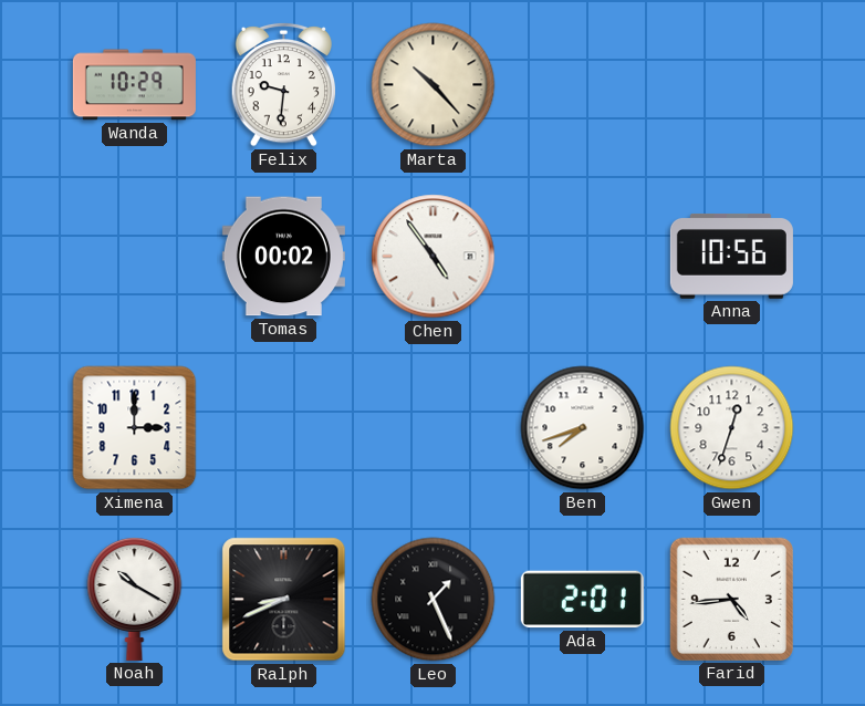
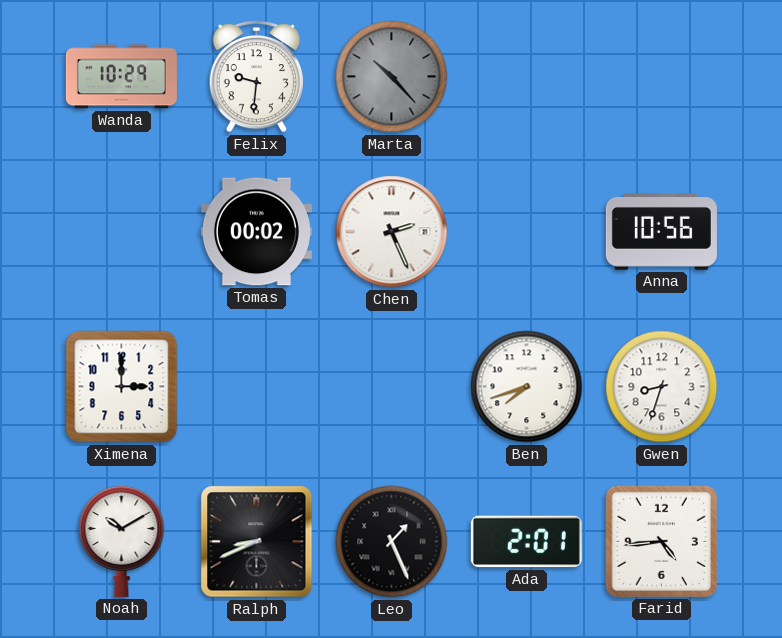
Marta dial: cream -> grey (392, 77)
Chen: 4:54 -> 2:26 (392, 232)
Gwen: 12:33 -> 8:33 (662, 387)
Noah: 10:20 -> 10:10 (122, 541)
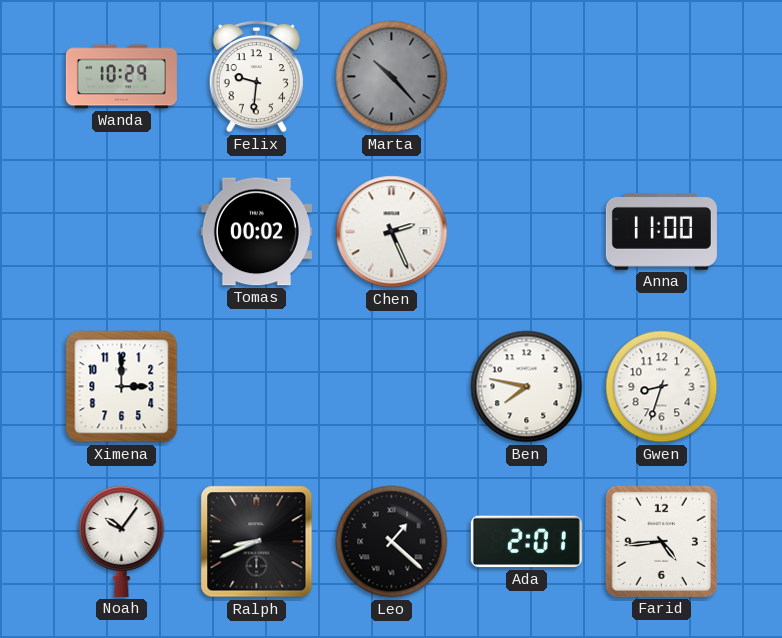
Anna: 10:56 -> 11:00 (661, 232)
Ben: 7:42 -> 7:47 (527, 387)
Noah: 10:10 -> 10:06 (122, 541)
Leo: 1:26 -> 1:22 (392, 542)
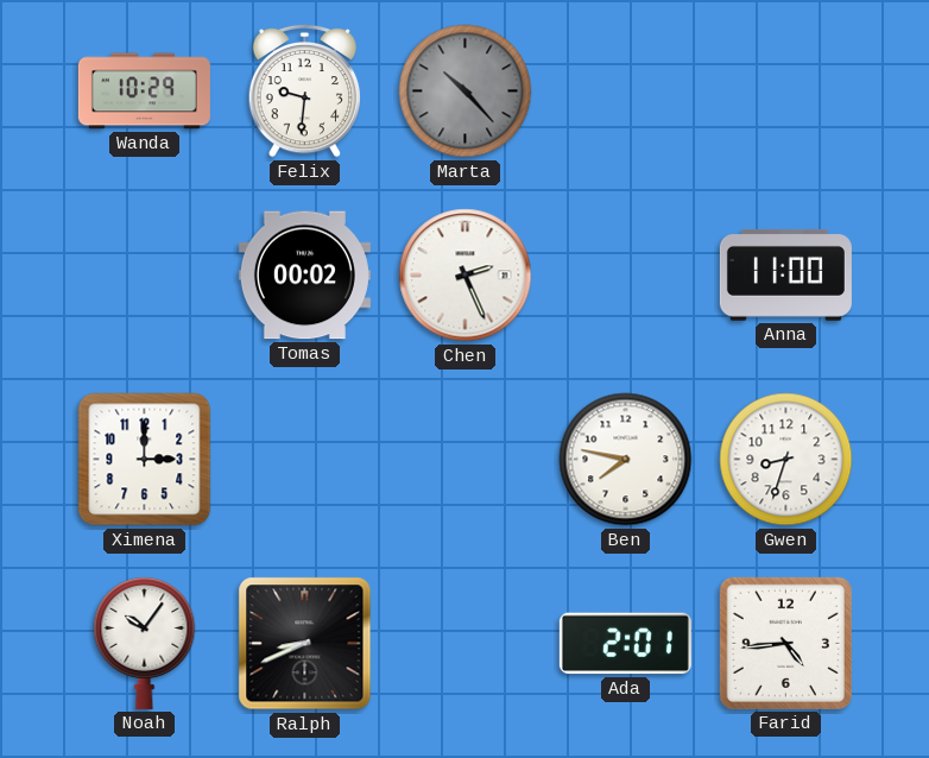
Leo: 1:22 -> none (392, 542)
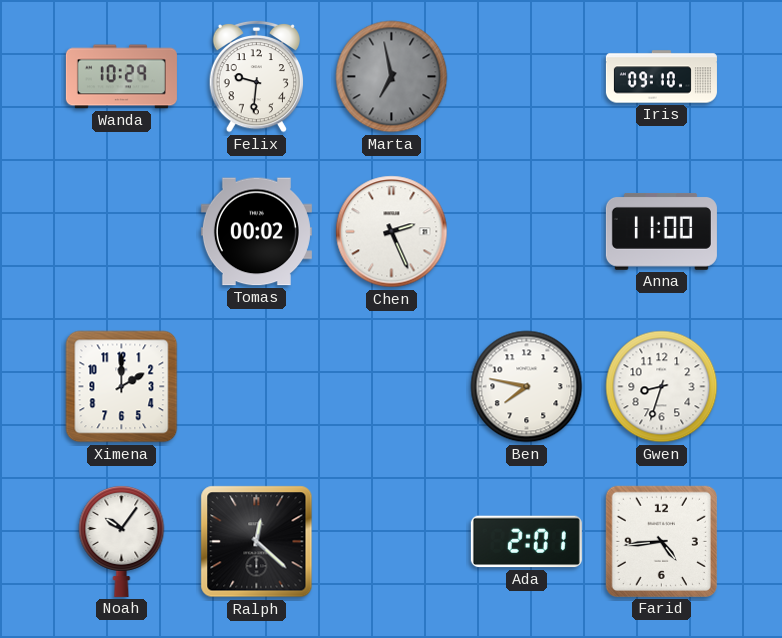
Marta: 10:23 -> 6:58 (392, 77)
Iris: none -> 09:10 (661, 77)
Ximena: 3:00 -> 2:00 (122, 387)
Ralph: 8:41 -> 12:22 (257, 542)
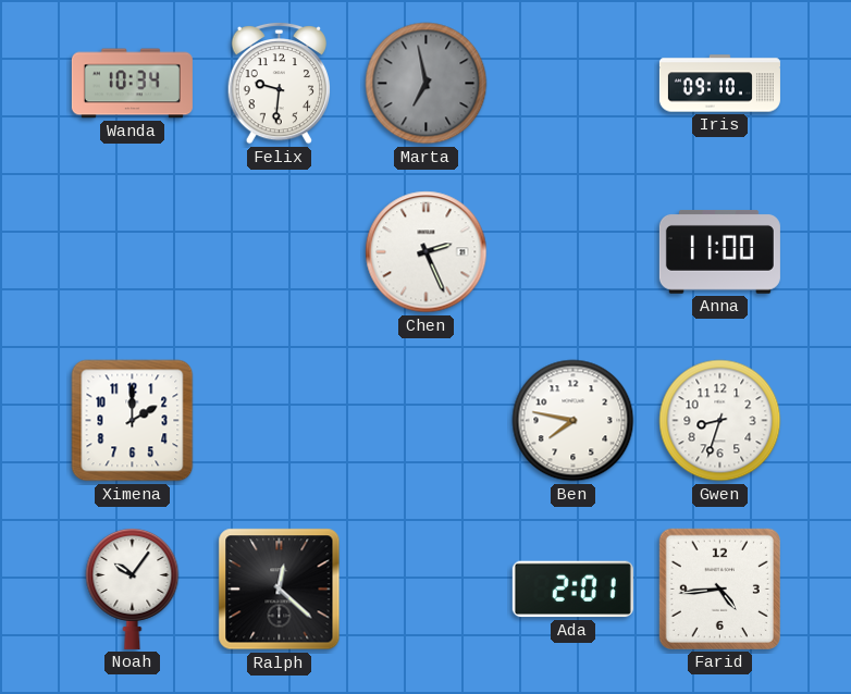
Wanda: 10:29 -> 10:34 (132, 84)
Tomas: 00:02 -> none (256, 232)
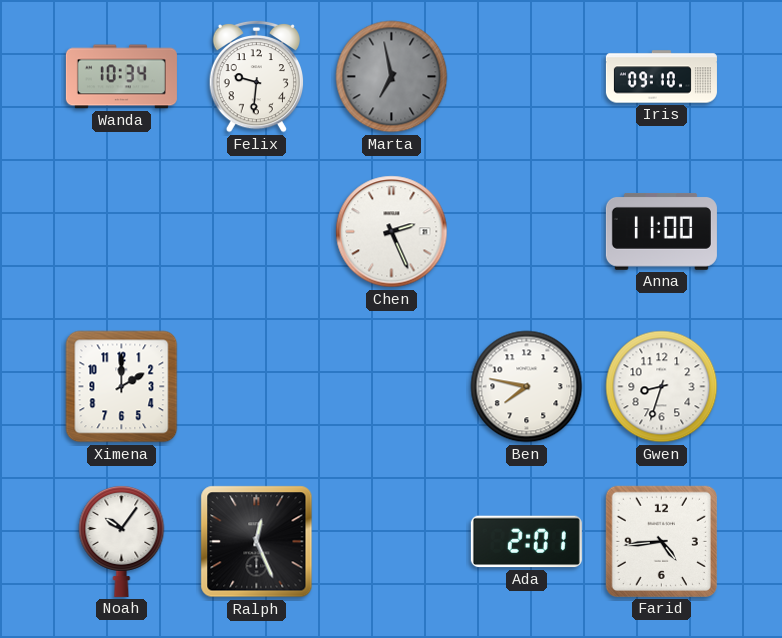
Ralph: 12:22 -> 12:26 (257, 542)
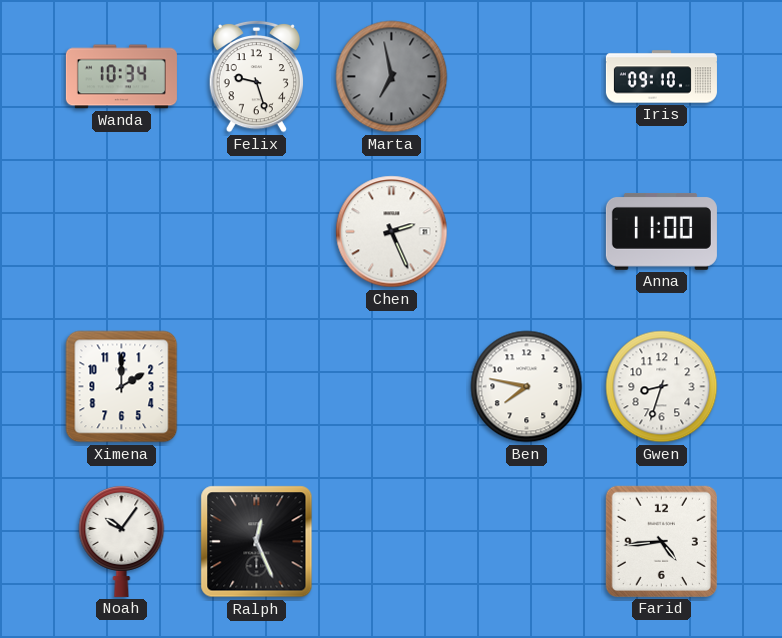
Felix: 9:31 -> 9:27 (256, 76)
Ada: 2:01 -> none (526, 542)
